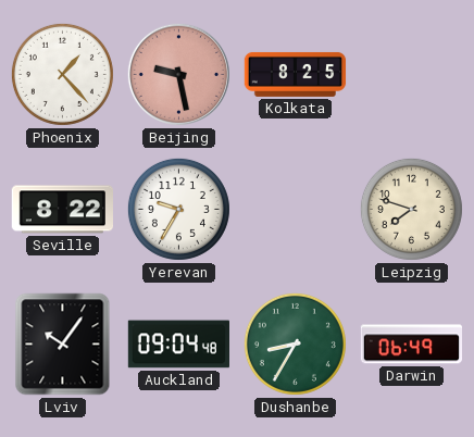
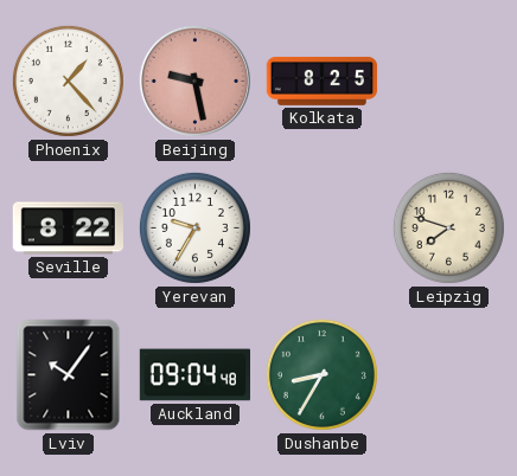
Darwin: 06:49 -> none (411, 345)
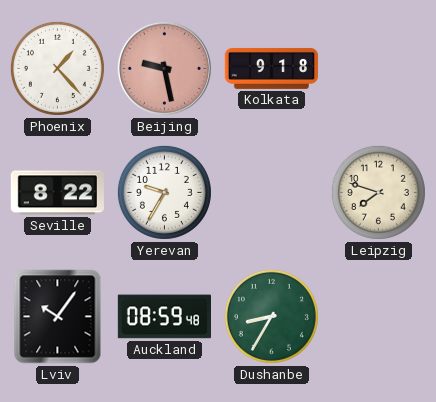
Kolkata: 8:25 -> 9:18 (272, 68)
Auckland: 09:04 -> 08:59 (164, 317)
